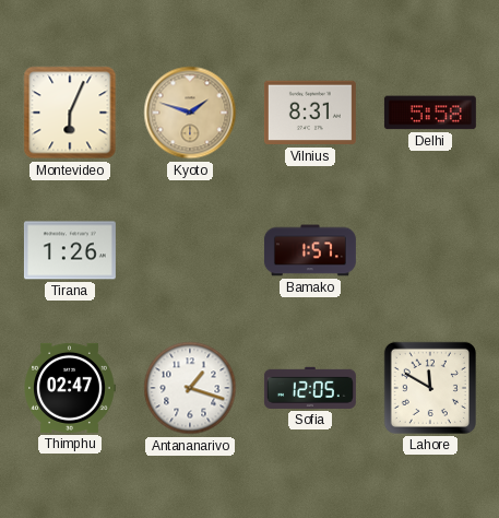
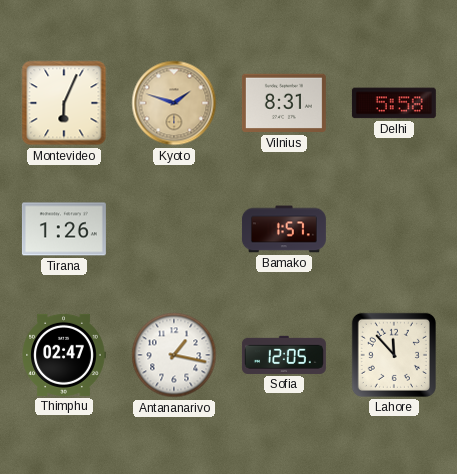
Antananarivo: 1:18 -> 1:17 (174, 355)
Lahore: 11:50 -> 11:53 (394, 355)
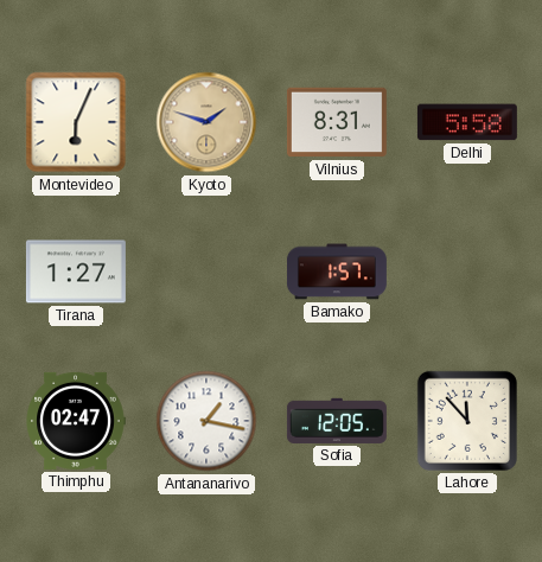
Tirana: 1:26 -> 1:27 (76, 272)
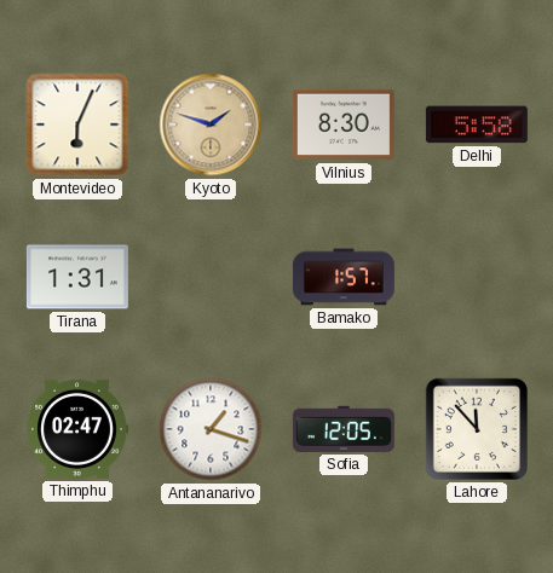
Vilnius: 8:31 -> 8:30 (344, 125)
Tirana: 1:27 -> 1:31 (77, 277)
Antananarivo: 1:17 -> 1:18 (211, 429)
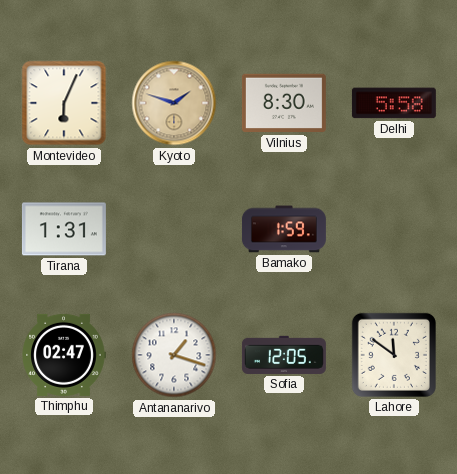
Bamako: 1:57 -> 1:59 (284, 229)
Lahore: 11:53 -> 11:51 (394, 355)
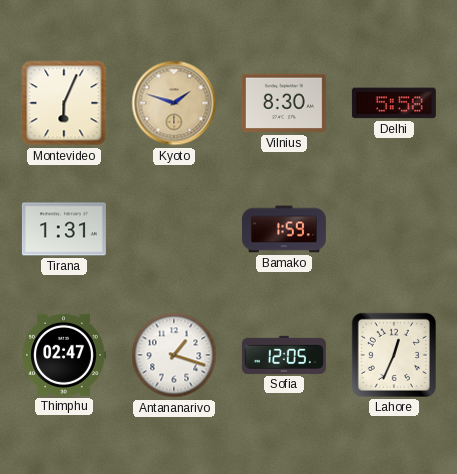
Lahore: 11:51 -> 12:34 (394, 355)
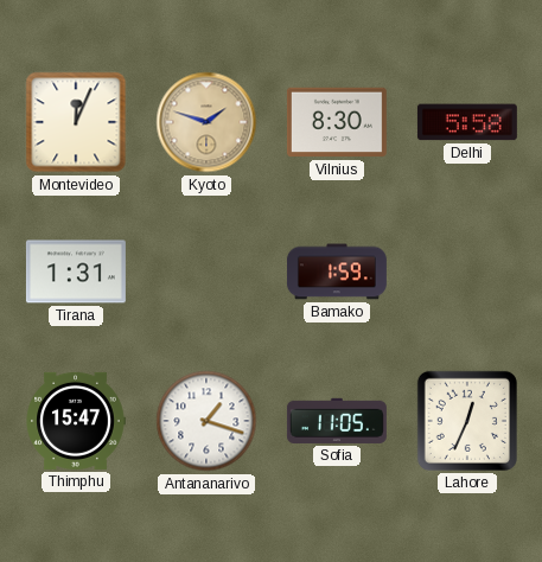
Montevideo: 6:04 -> 12:04 (76, 122)
Thimphu: 02:47 -> 15:47 (76, 421)
Sofia: 12:05 -> 11:05 (337, 421)
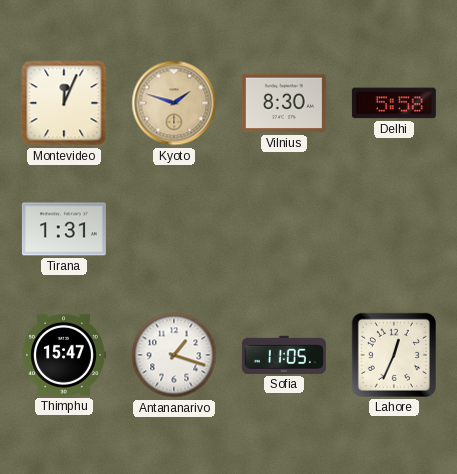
Bamako: 1:59 -> none (337, 272)
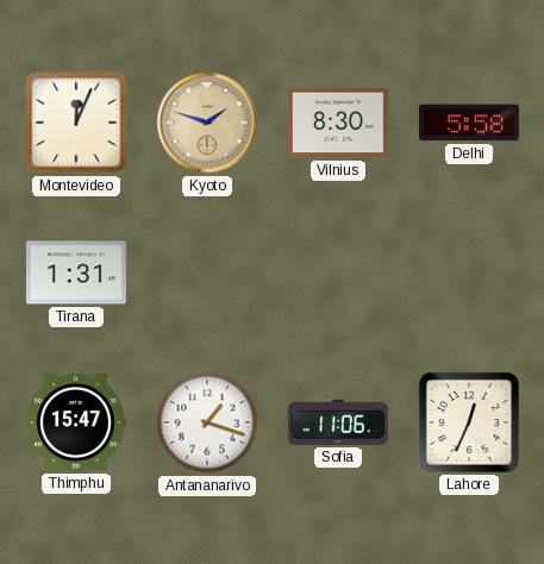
Sofia: 11:05 -> 11:06 (338, 422)
